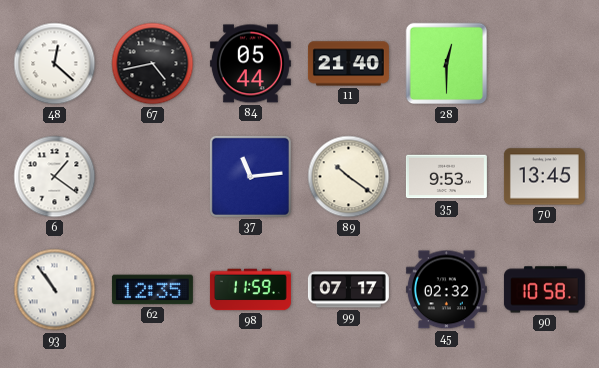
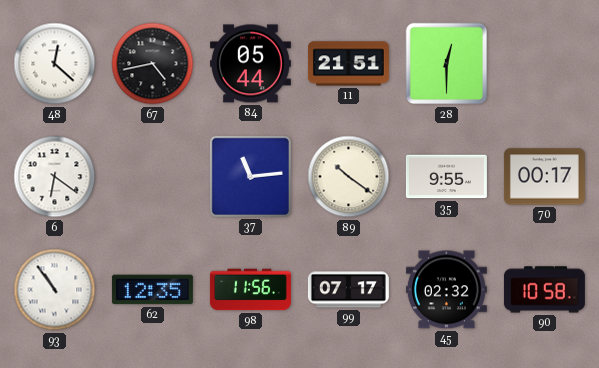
11: 21:40 -> 21:51 (348, 64)
6: 1:21 -> 6:21 (55, 177)
35: 9:53 -> 9:55 (446, 177)
70: 13:45 -> 00:17 (544, 177)
98: 11:59 -> 11:56 (250, 290)
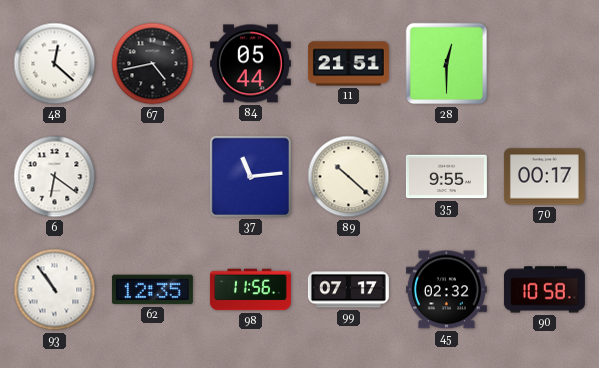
89: 10:21 -> 10:22 (349, 177)
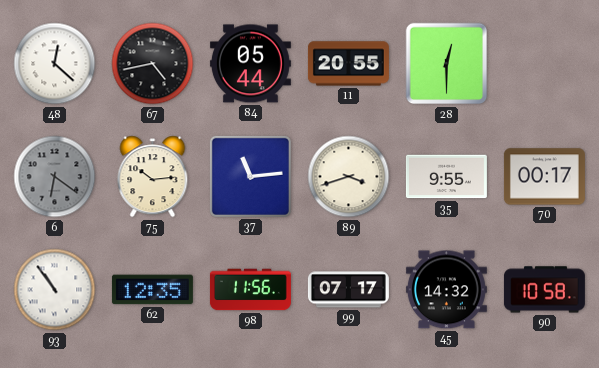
11: 21:51 -> 20:55 (348, 64)
6 dial: white -> grey (55, 177)
75: none -> 10:14 (153, 177)
89: 10:22 -> 3:42 (349, 177)
45: 02:32 -> 14:32 (446, 290)
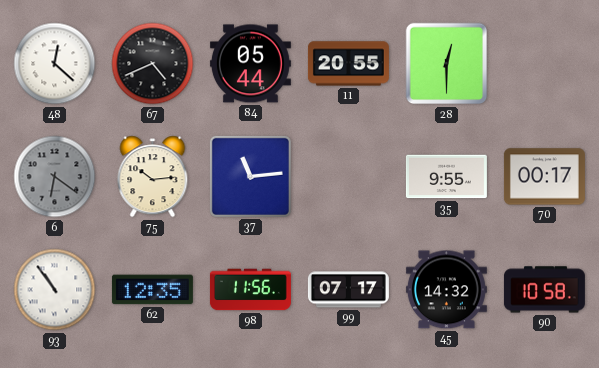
67: 4:43 -> 4:41 (153, 64)
89: 3:42 -> none (349, 177)
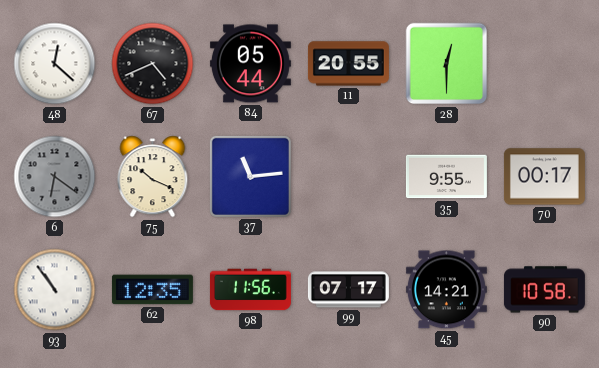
75: 10:14 -> 10:19 (153, 177)
45: 14:32 -> 14:21 (446, 290)
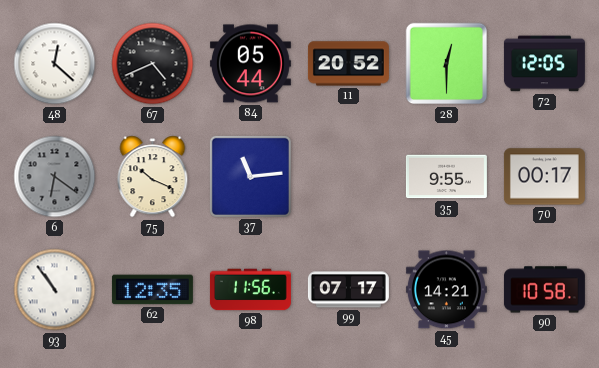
11: 20:55 -> 20:52 (348, 64)
72: none -> 12:05 (544, 64)
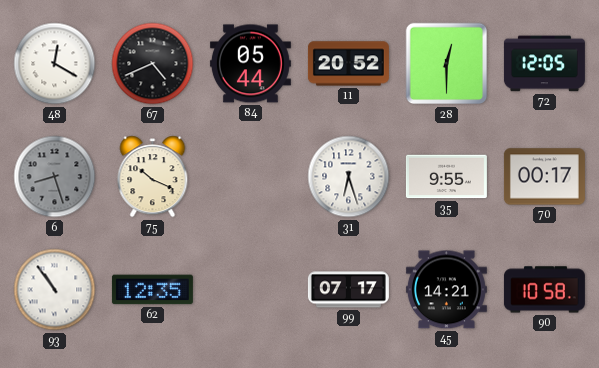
48: 12:22 -> 12:20 (55, 64)
6: 6:21 -> 8:27 (55, 177)
37: 11:14 -> none (250, 176)
31: none -> 6:27 (349, 177)
98: 11:56 -> none (250, 290)
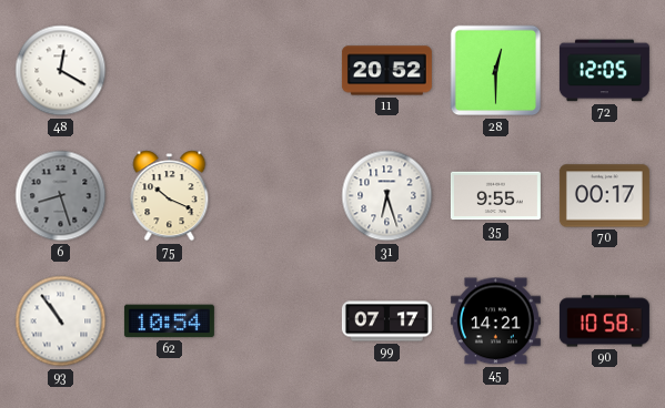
67: 4:41 -> none (153, 64)
84: 05:44 -> none (250, 64)
62: 12:35 -> 10:54 (169, 322)
